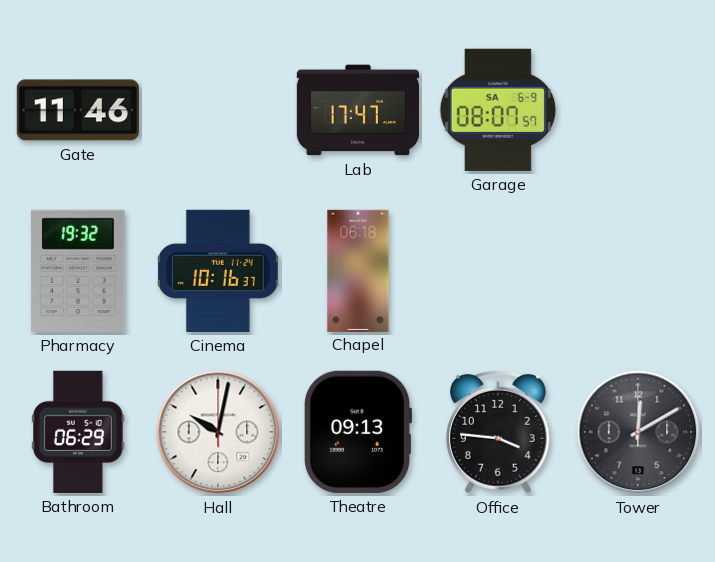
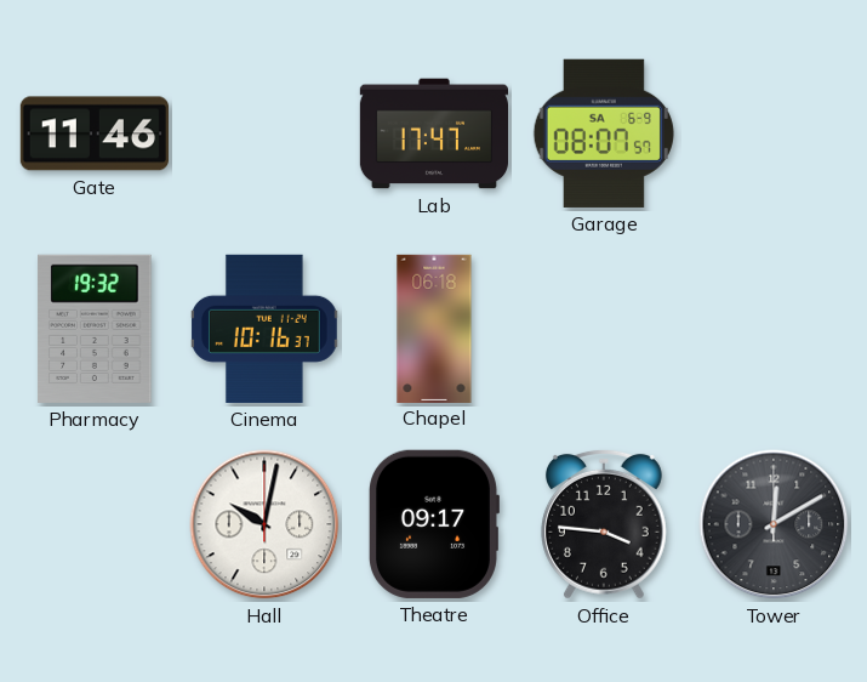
Bathroom: 06:29 -> none (78, 432)
Theatre: 09:13 -> 09:17 (433, 524)
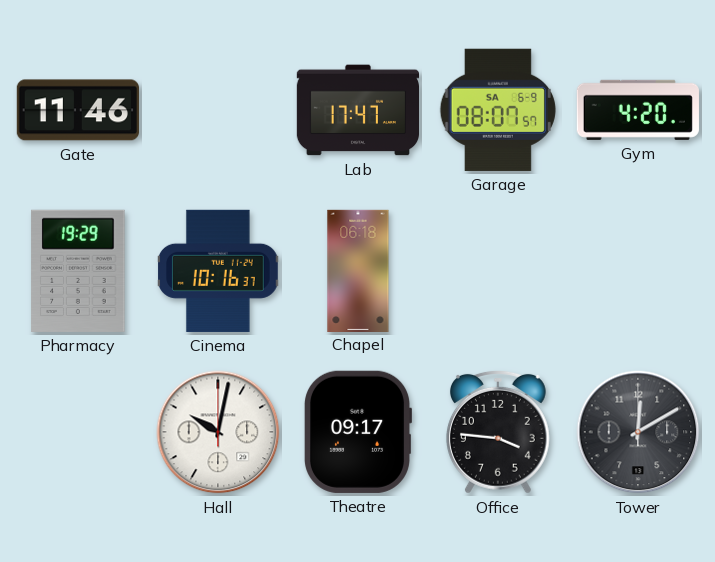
Gym: none -> 4:20 (638, 110)
Pharmacy: 19:32 -> 19:29 (78, 271)
